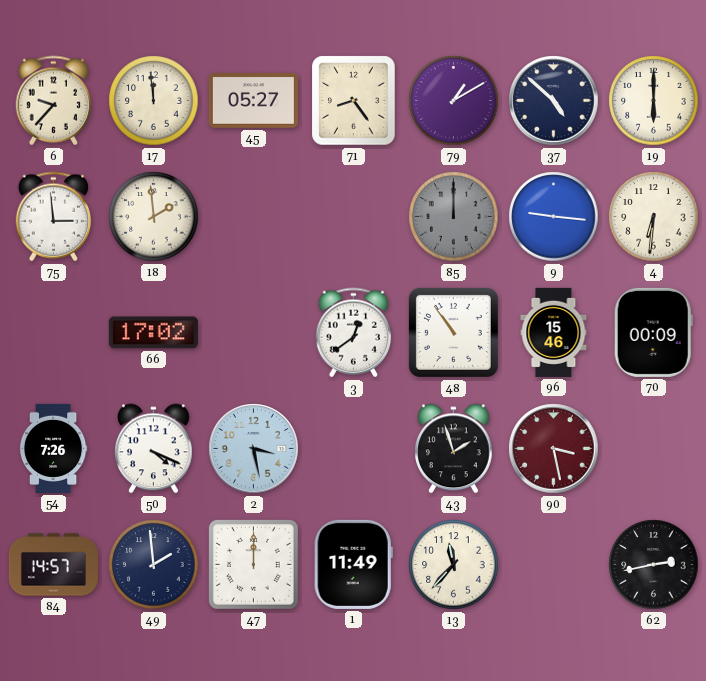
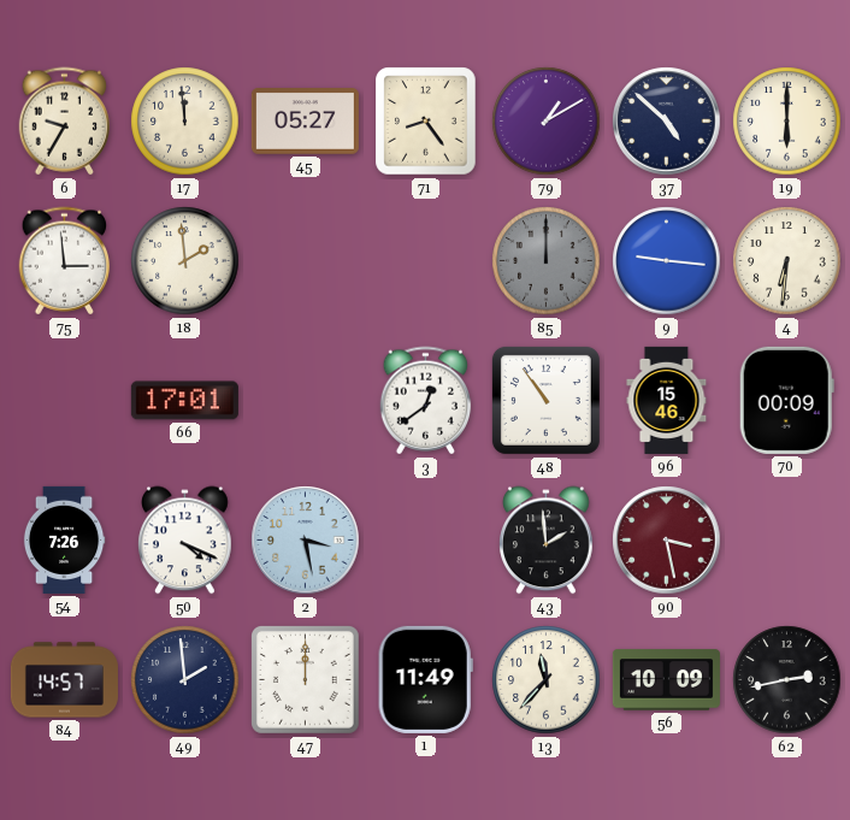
6: 9:37 -> 9:35 (65, 122)
66: 17:02 -> 17:01 (184, 401)
43: 1:57 -> 1:59 (547, 541)
56: none -> 10:09 (666, 680)
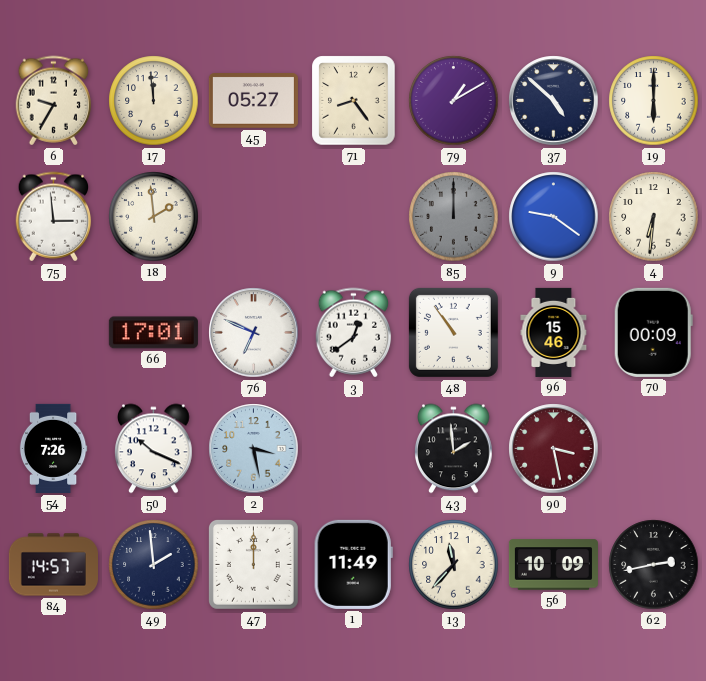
9: 9:16 -> 9:21 (554, 217)
76: none -> 6:49 (254, 333)
50: 4:19 -> 10:19 (154, 449)
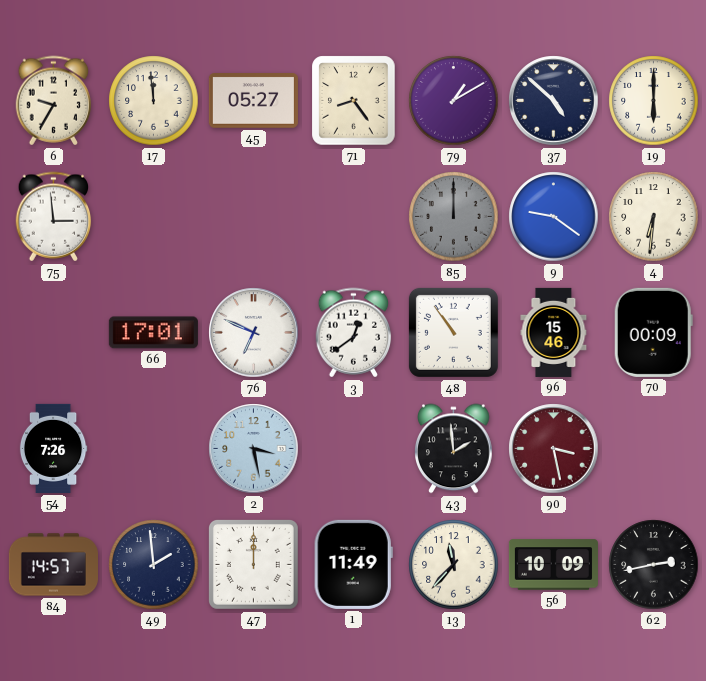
18: 1:59 -> none (154, 217)
50: 10:19 -> none (154, 449)
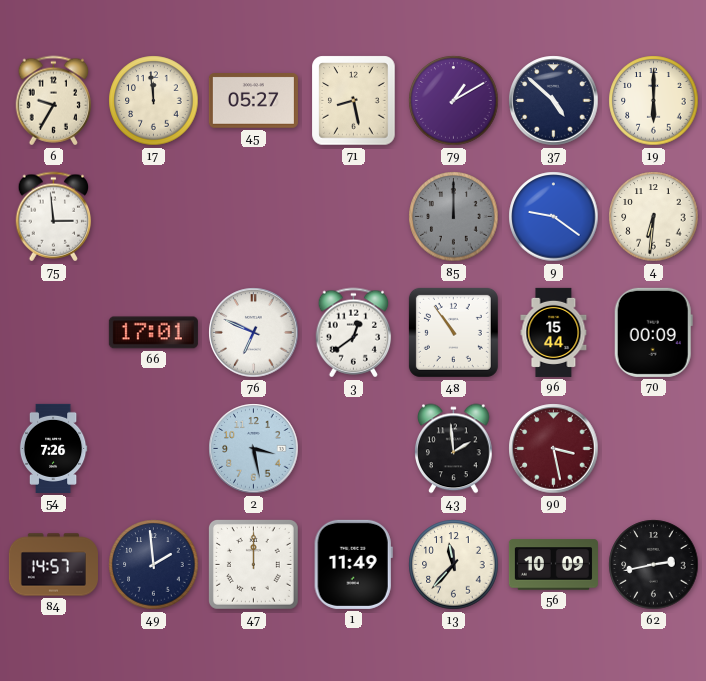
71: 8:24 -> 8:28 (354, 101)
96: 15:46 -> 15:44 (554, 332)
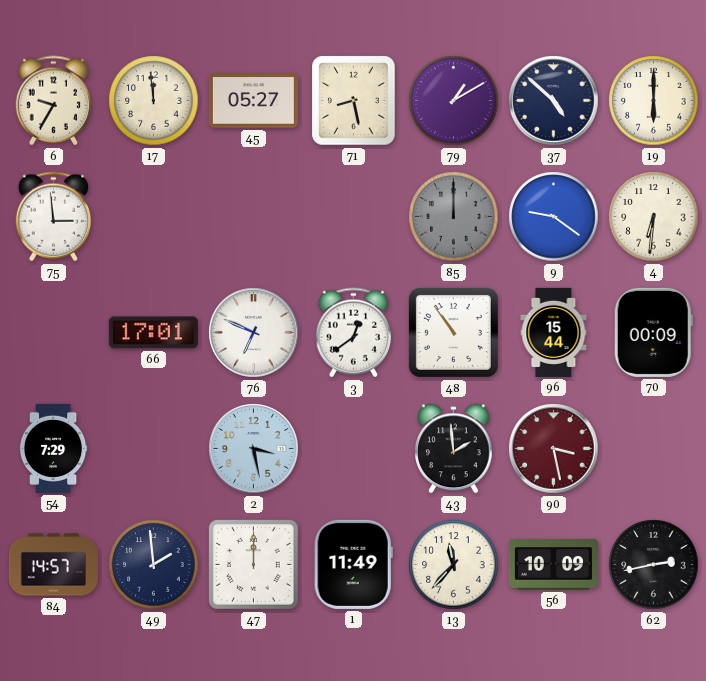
54: 7:26 -> 7:29 (53, 448)
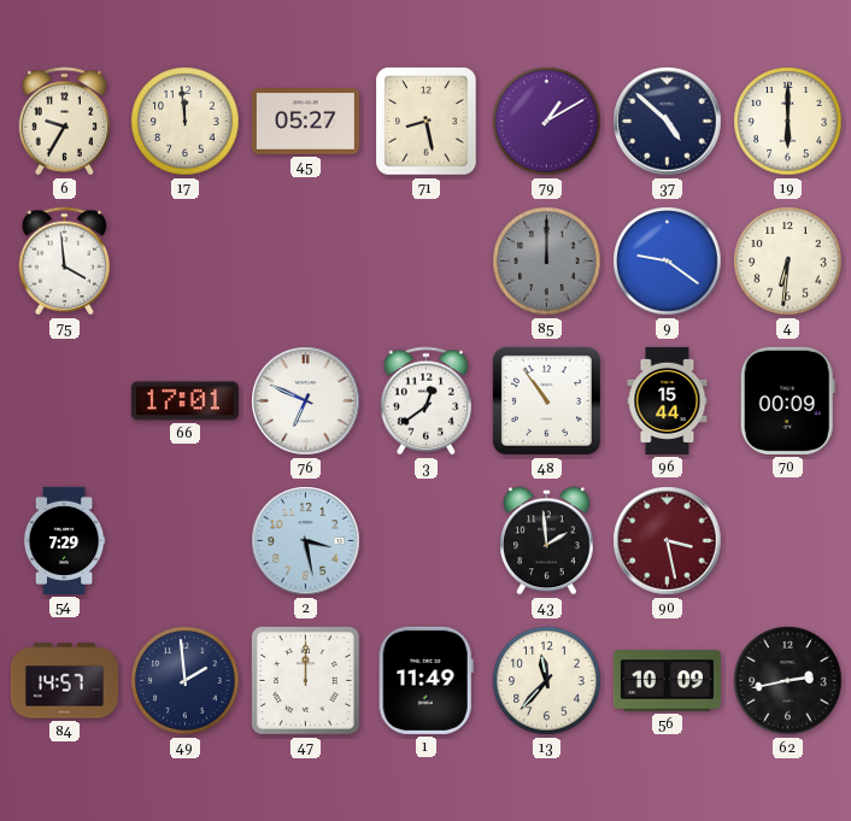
75: 2:59 -> 3:59 (65, 262)
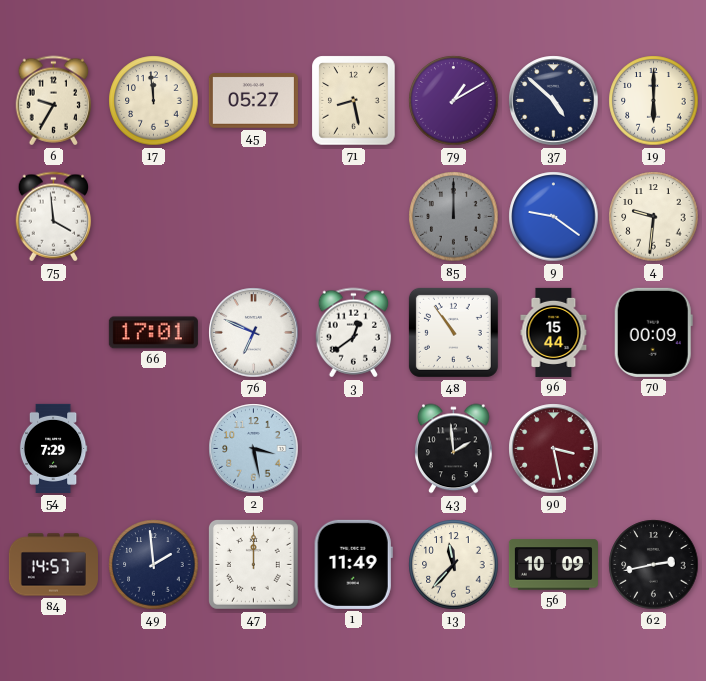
4: 6:31 -> 9:31 (654, 217)
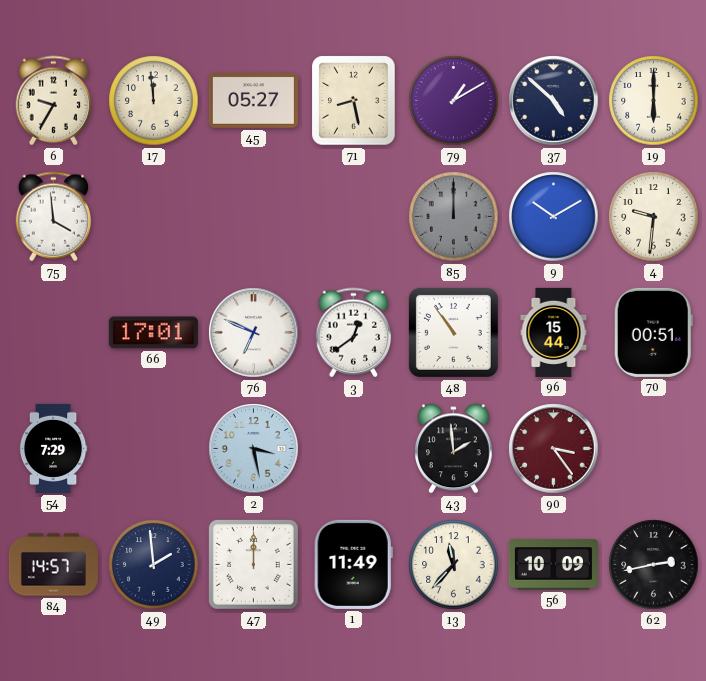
9: 9:21 -> 10:10 (554, 217)
70: 00:09 -> 00:51 (653, 332)
90: 3:28 -> 3:24 (554, 449)
